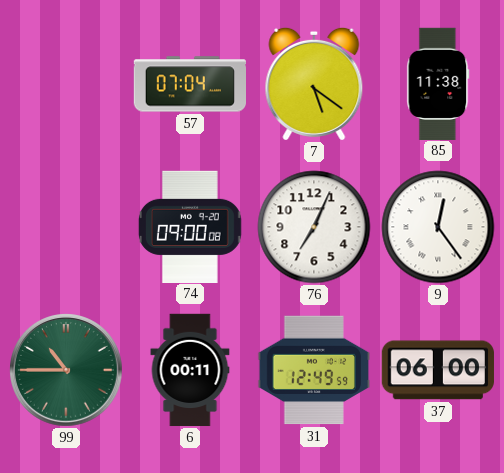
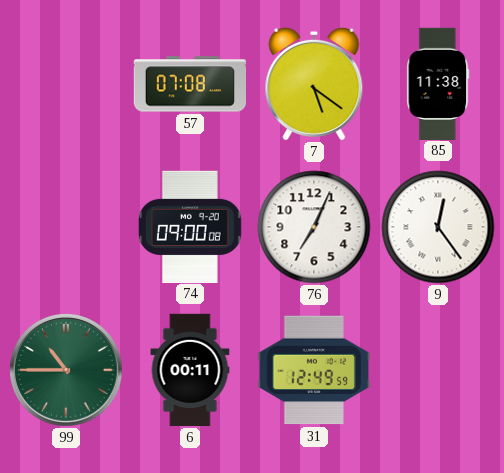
57: 07:04 -> 07:08 (189, 84)
37: 06:00 -> none (438, 370)
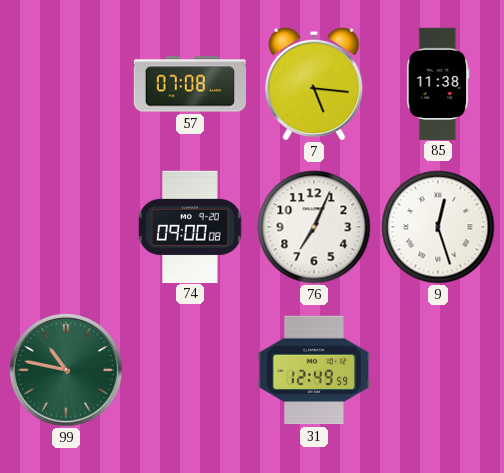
7: 5:21 -> 5:16 (314, 84)
9: 12:24 -> 12:27 (438, 227)
99: 10:45 -> 10:47 (67, 371)
6: 00:11 -> none (190, 370)
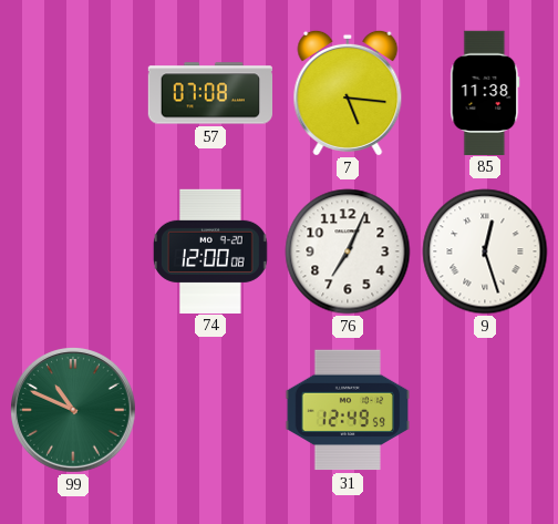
74: 09:00 -> 12:00 (210, 250)
99: 10:47 -> 10:49 (74, 411)
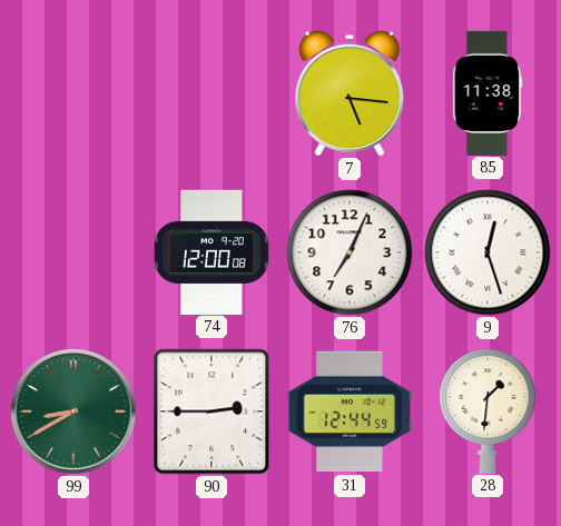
57: 07:08 -> none (209, 93)
99: 10:49 -> 8:40 (75, 413)
90: none -> 2:45 (211, 411)
31: 12:49 -> 12:44 (348, 411)
28: none -> 1:31 (488, 410)
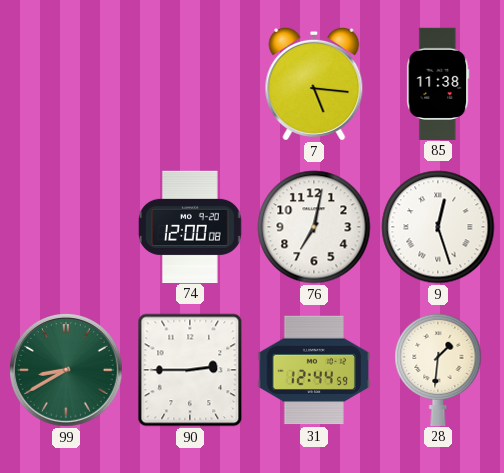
76: 7:04 -> 7:02 (314, 227)
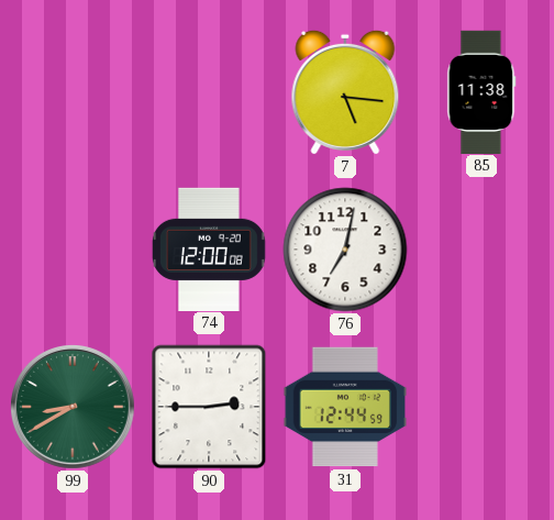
9: 12:27 -> none (438, 227)
28: 1:31 -> none (438, 369)
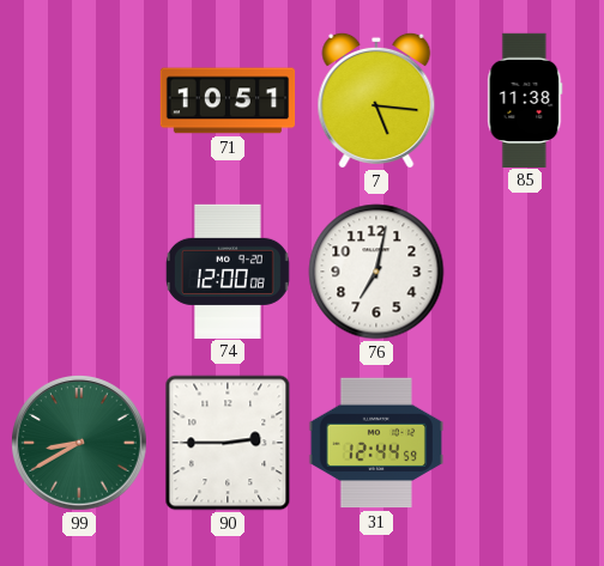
71: none -> 10:51 (228, 101)
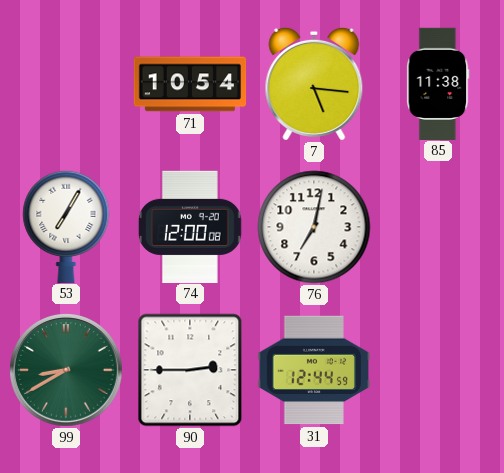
71: 10:51 -> 10:54 (190, 84)
53: none -> 7:05 (66, 226)
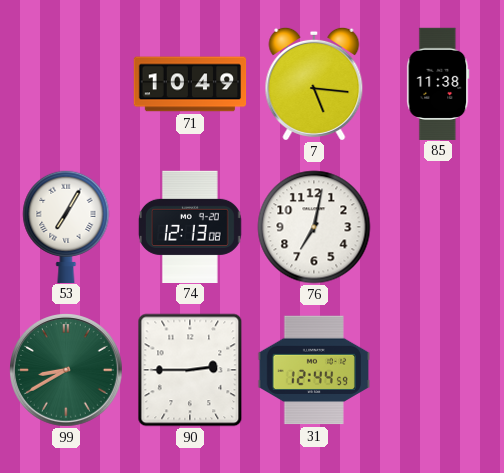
71: 10:54 -> 10:49 (190, 84)
74: 12:00 -> 12:13 (190, 226)
